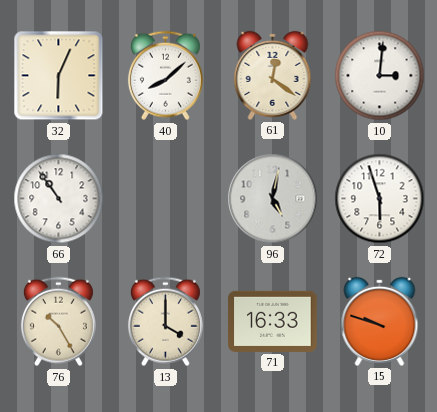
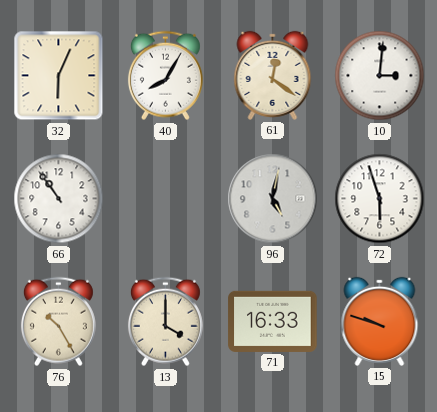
40: 8:08 -> 8:05 (165, 76)
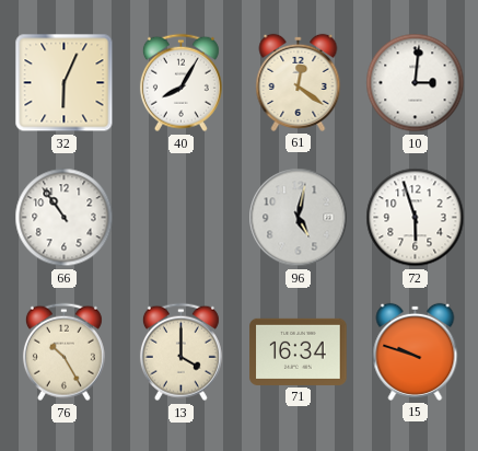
71: 16:33 -> 16:34 (299, 351)
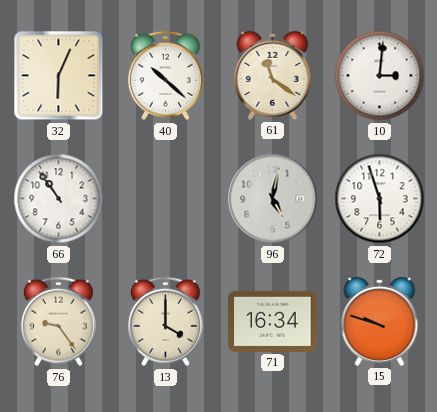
40: 8:05 -> 10:22 (165, 76)
61: 12:21 -> 11:21 (273, 75)
76: 10:25 -> 9:24 (58, 322)
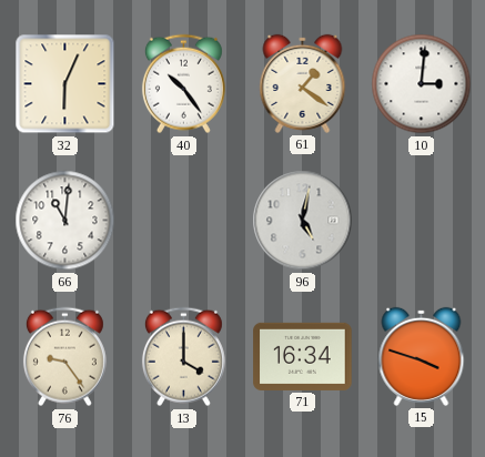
40: 10:22 -> 10:24 (183, 84)
61: 11:21 -> 1:21 (303, 83)
66: 10:54 -> 11:01 (65, 221)
72: 5:57 -> none (380, 199)
15: 9:48 -> 3:48 (422, 356)
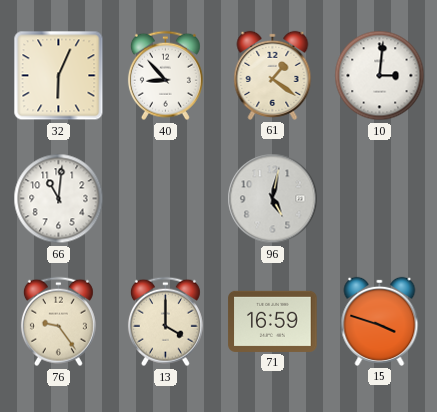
40: 10:24 -> 8:53 (165, 76)
71: 16:34 -> 16:59 (273, 321)
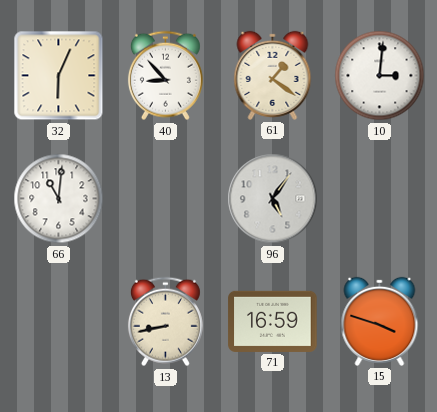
96: 5:02 -> 5:06 (273, 199)
76: 9:24 -> none (58, 322)
13: 4:00 -> 8:43 (165, 322)
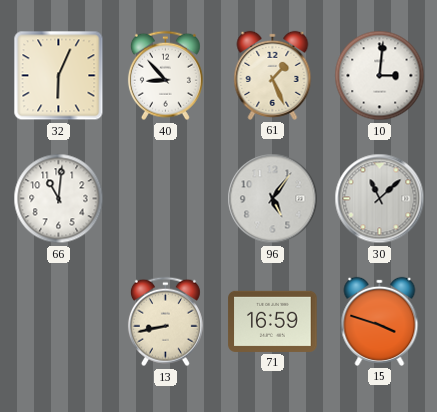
61: 1:21 -> 1:26 (273, 75)
30: none -> 11:08 (380, 199)
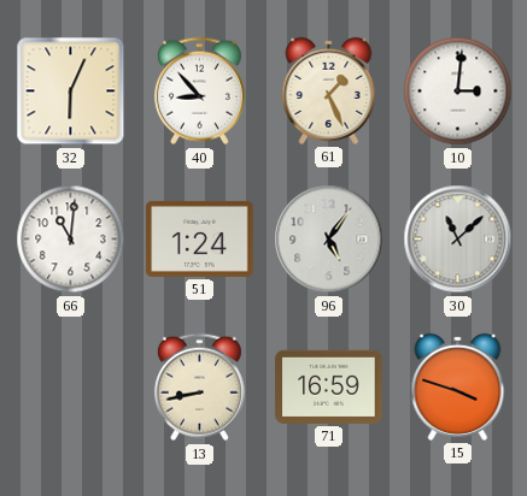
51: none -> 1:24 (200, 238)
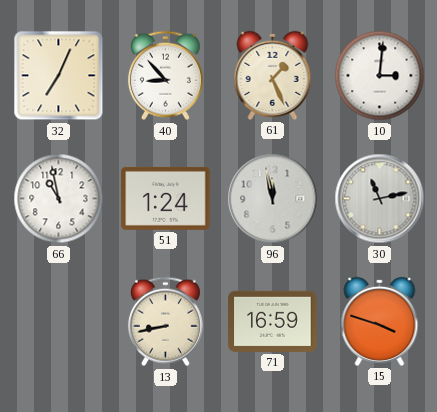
32: 6:04 -> 7:04 (59, 76)
66: 11:01 -> 10:58 (59, 199)
96: 5:06 -> 11:58 (273, 199)
30: 11:08 -> 11:13 (380, 199)
